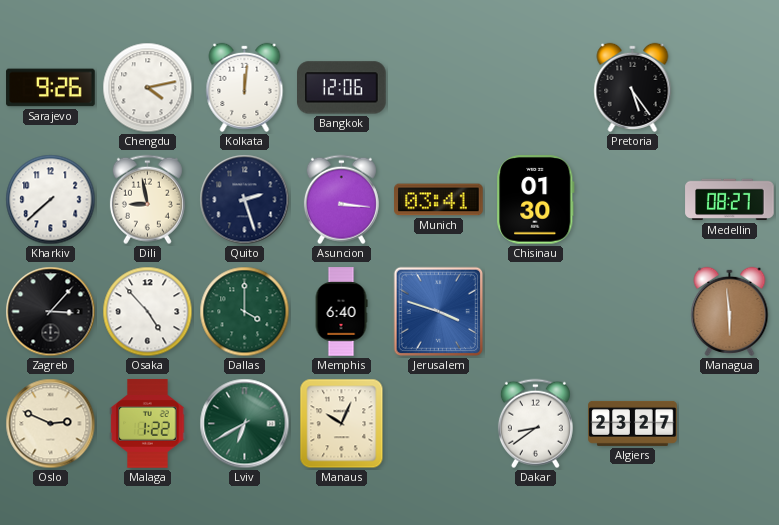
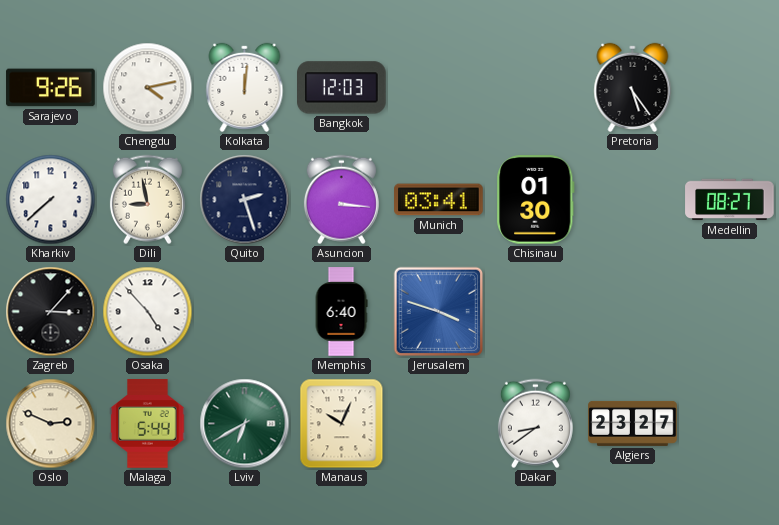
Bangkok: 12:06 -> 12:03 (342, 88)
Dallas: 4:00 -> none (245, 312)
Managua: 5:59 -> none (730, 311)
Malaga: 1:22 -> 5:44 (148, 424)
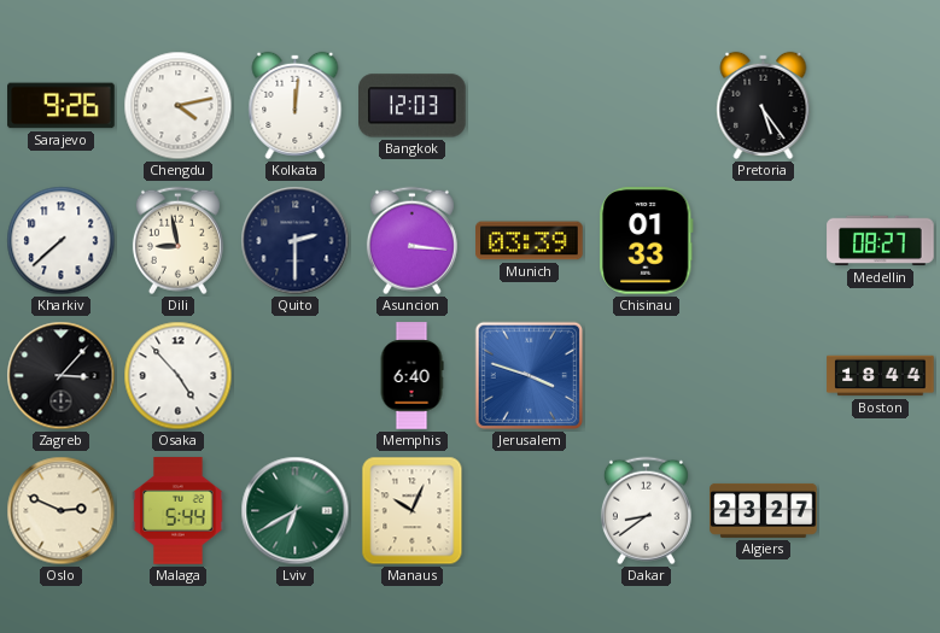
Quito: 2:27 -> 2:30 (296, 241)
Munich: 03:41 -> 03:39 (530, 241)
Chisinau: 01:30 -> 01:33 (647, 241)
Boston: none -> 18:44 (881, 376)
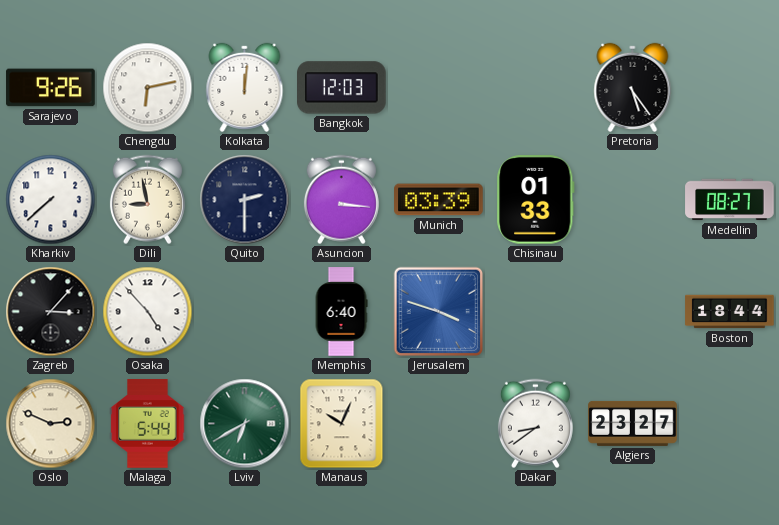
Chengdu: 4:13 -> 6:13 (148, 88)
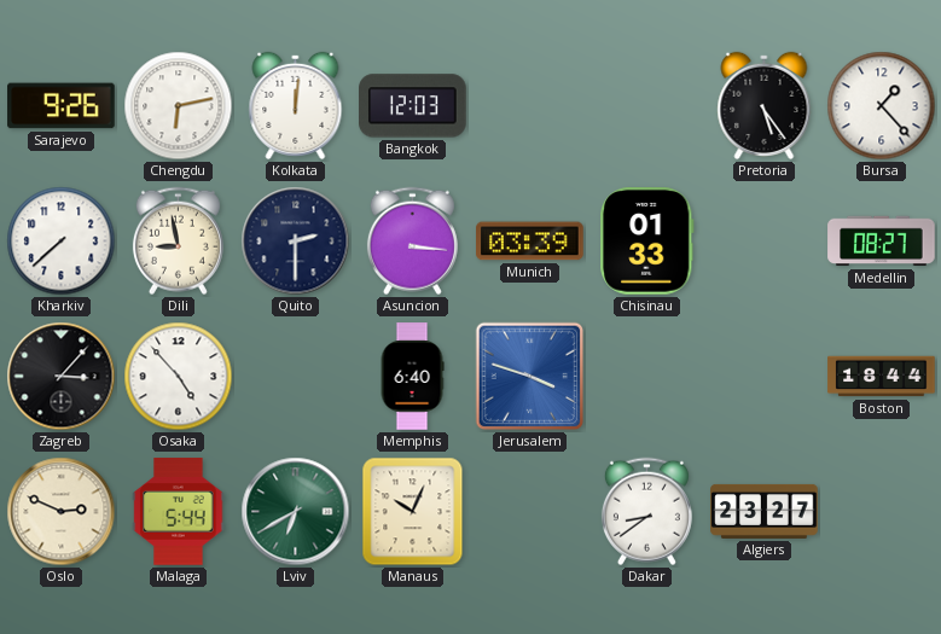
Bursa: none -> 1:23 (882, 106)
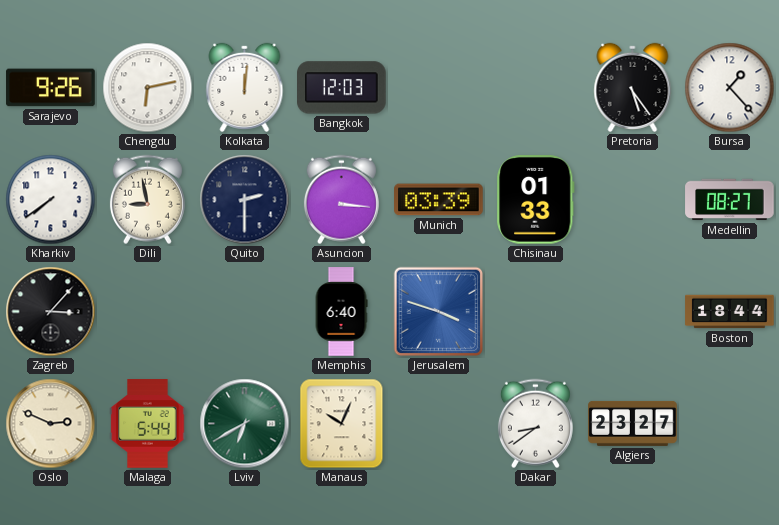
Kharkiv: 7:38 -> 7:39 (51, 200)
Osaka: 4:53 -> none (179, 377)
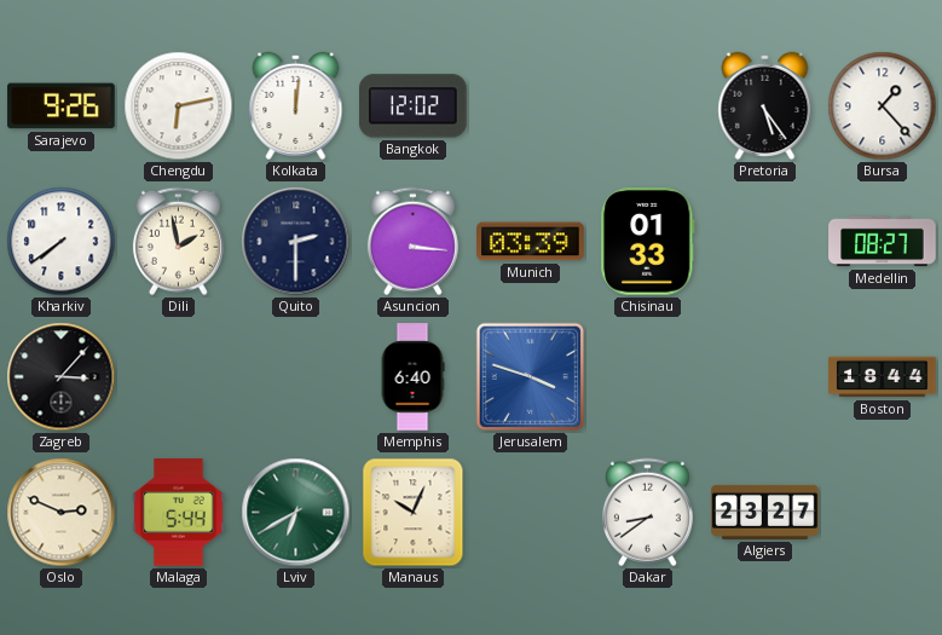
Bangkok: 12:03 -> 12:02 (414, 106)
Dili: 8:58 -> 1:58 (178, 242)
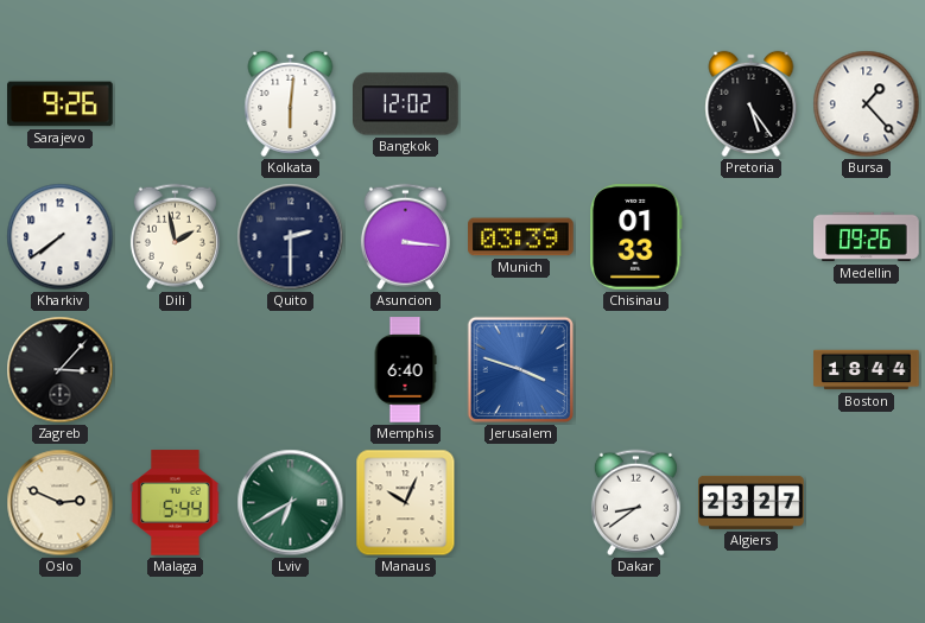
Chengdu: 6:13 -> none (179, 106)
Kolkata: 12:01 -> 6:01 (291, 103)
Medellin: 08:27 -> 09:26 (867, 237)
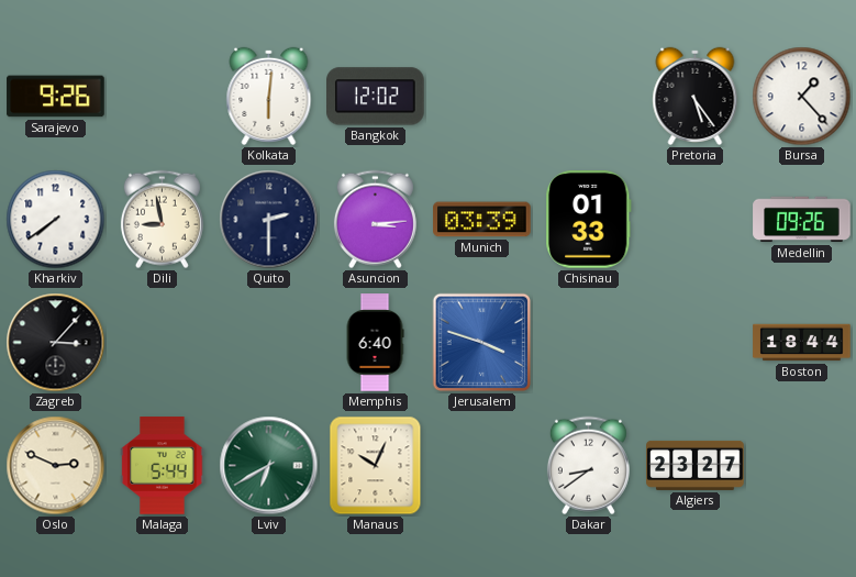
Dili: 1:58 -> 8:58 (162, 220)
Asuncion: 3:16 -> 3:14 (375, 220)
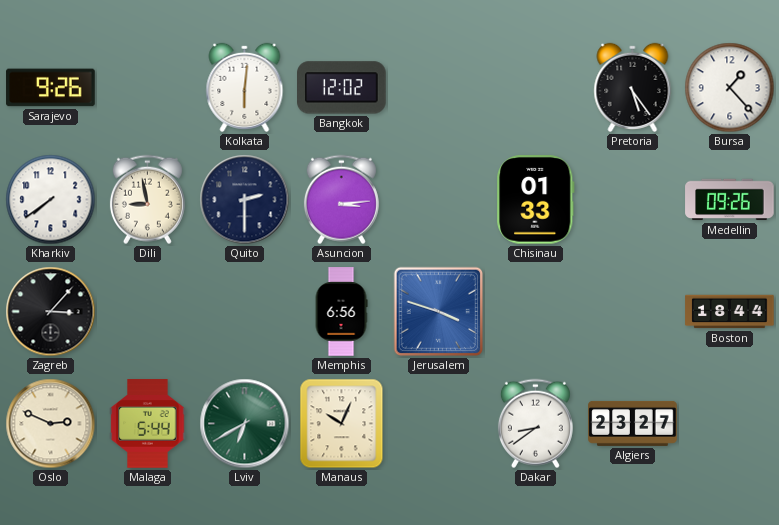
Munich: 03:39 -> none (482, 220)
Memphis: 6:40 -> 6:56 (341, 312)
